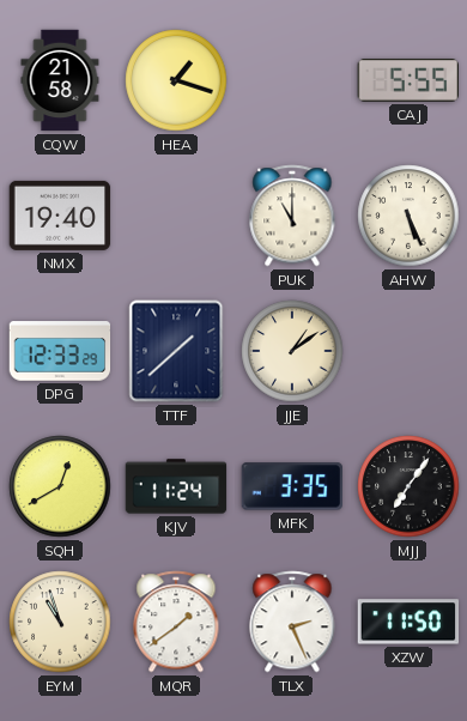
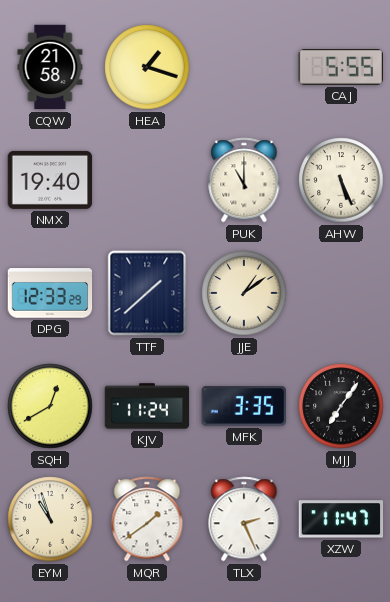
XZW: 11:50 -> 11:47 (341, 519)
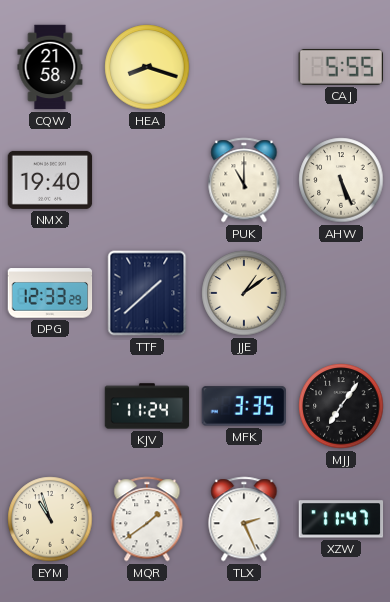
HEA: 1:18 -> 8:18 (147, 67)
SQH: 12:40 -> none (50, 406)
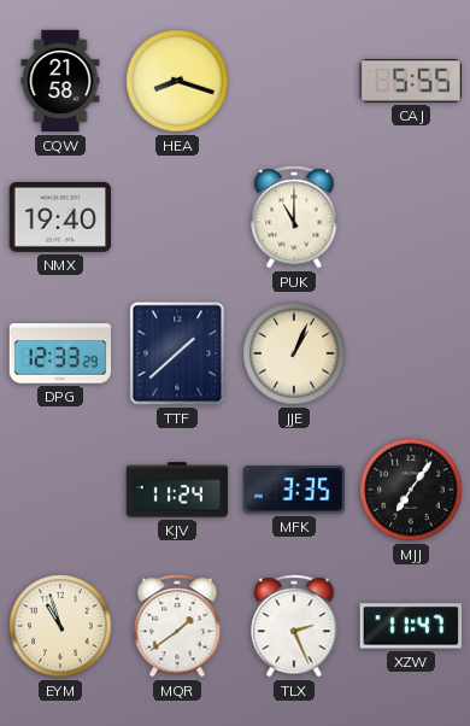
AHW: 5:26 -> none (341, 180)
JJE: 1:09 -> 1:04 (294, 353)
